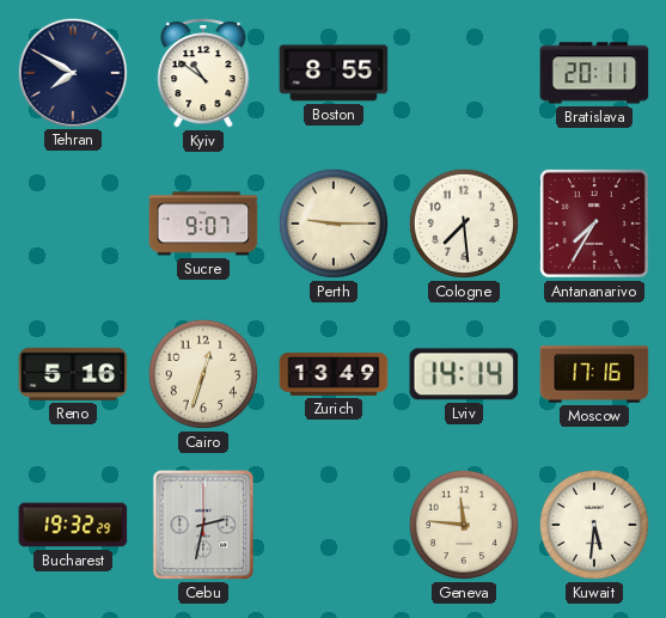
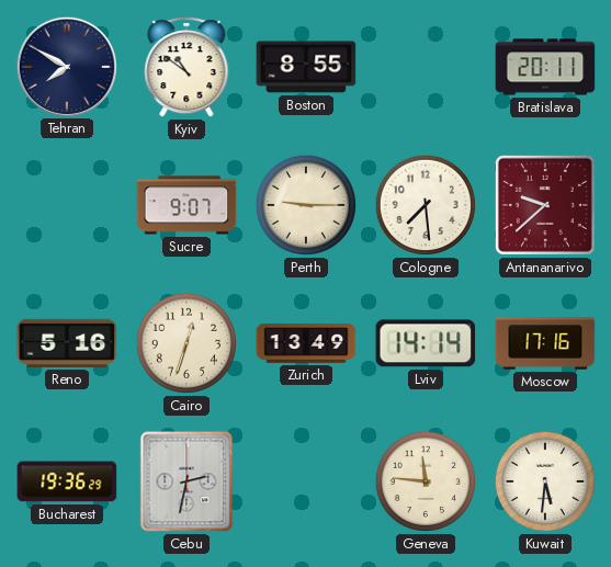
Antananarivo: 7:35 -> 9:38 (545, 205)
Bucharest: 19:32 -> 19:36 (67, 481)
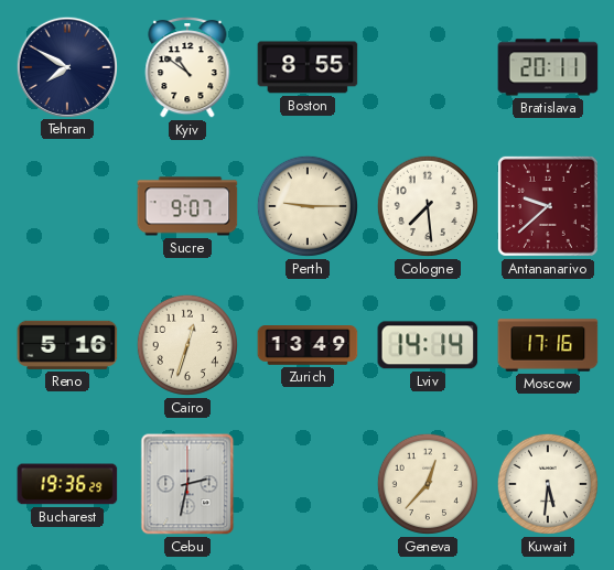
Geneva: 11:46 -> 12:37 (428, 484)
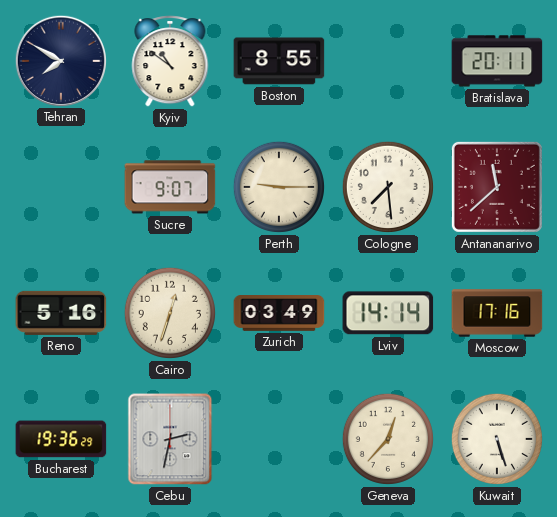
Antananarivo: 9:38 -> 11:38 (497, 187)
Zurich: 13:49 -> 03:49 (279, 313)
Kuwait: 5:31 -> 5:27 (497, 439)
